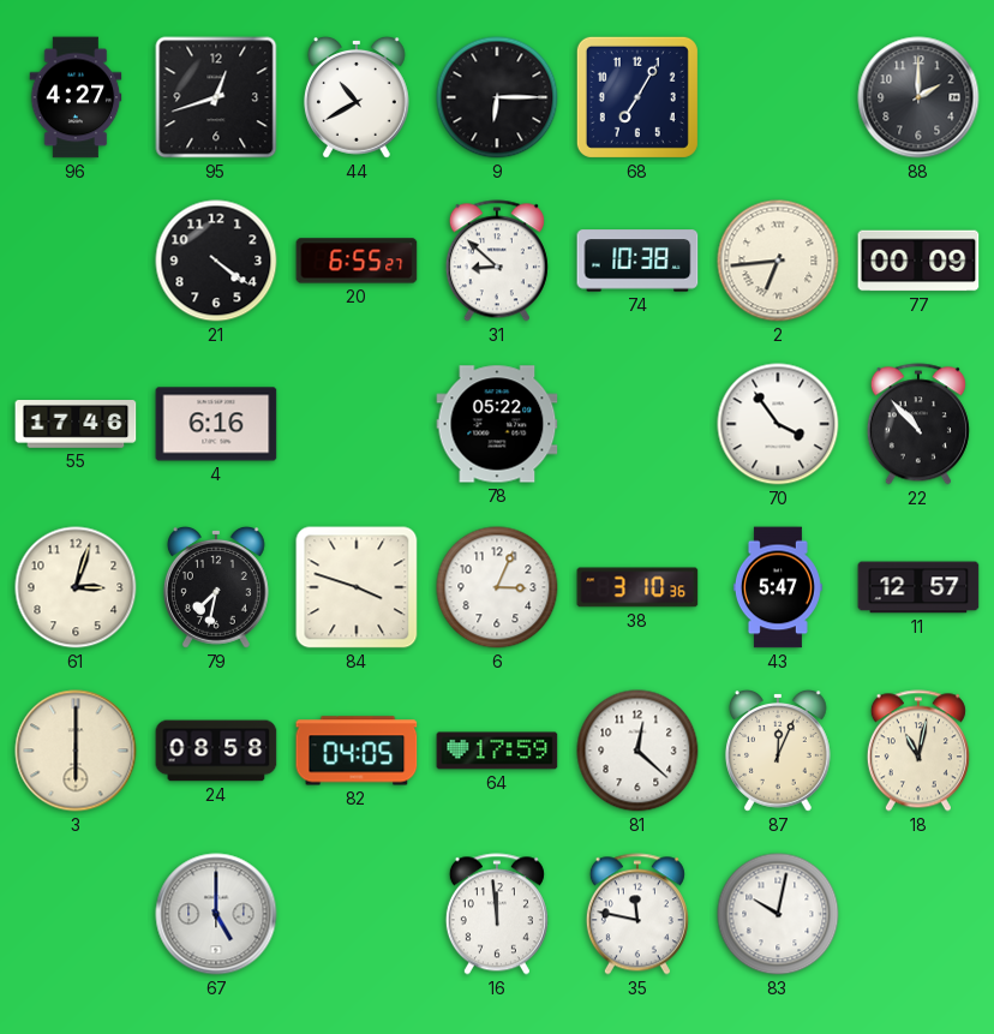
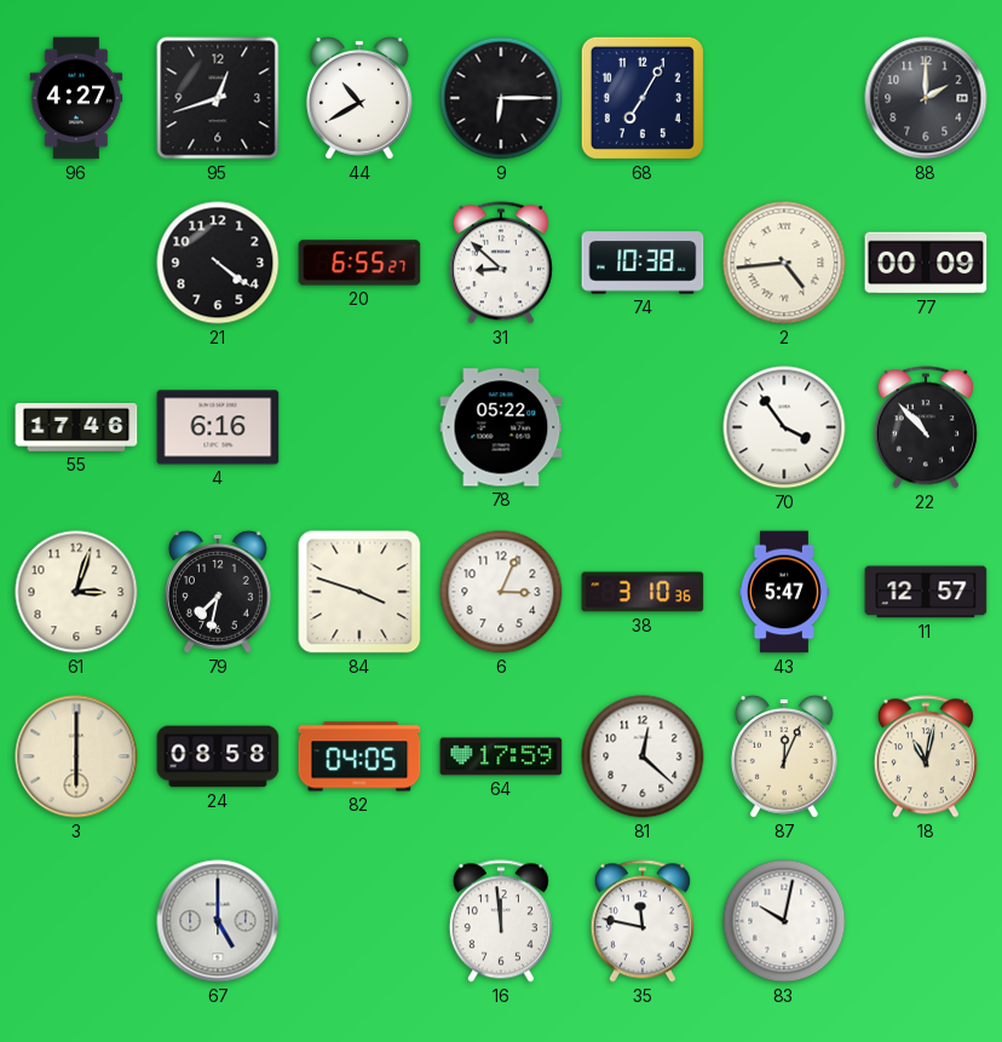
2: 6:44 -> 4:44 (784, 263)
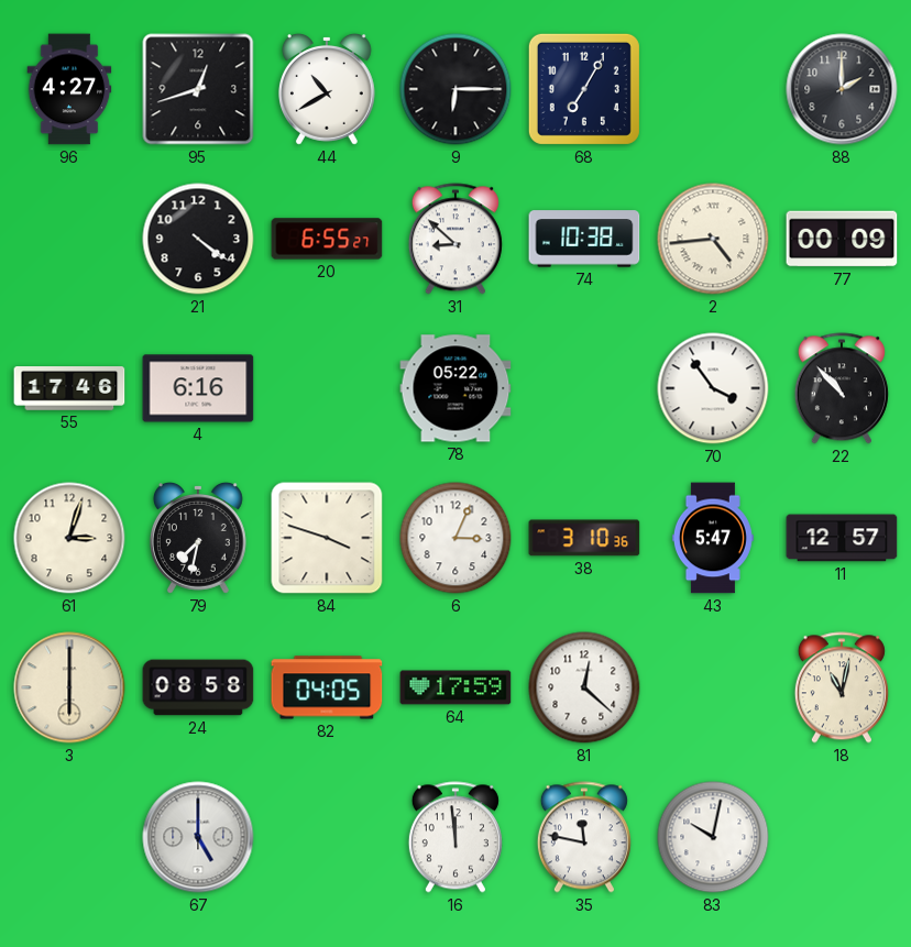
87: 12:04 -> none (784, 758)
